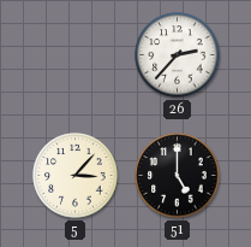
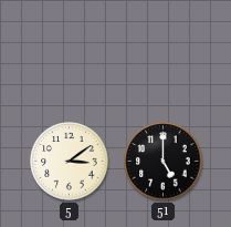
26: 2:37 -> none (178, 55)
5: 3:07 -> 3:09 (70, 162)
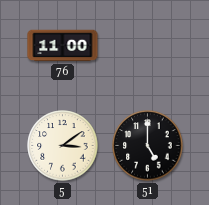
76: none -> 11:00 (63, 46)
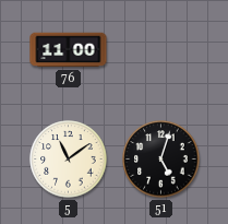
5: 3:09 -> 11:09 (69, 160)
51: 5:00 -> 5:03 (161, 160)
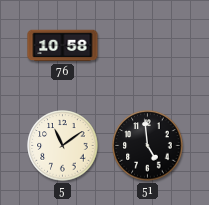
76: 11:00 -> 10:58 (63, 46)
51: 5:03 -> 4:59 (148, 146)
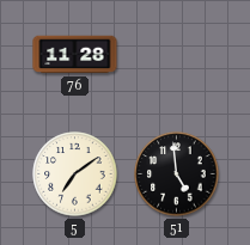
76: 10:58 -> 11:28 (75, 55)
5: 11:09 -> 7:09 (75, 174)
